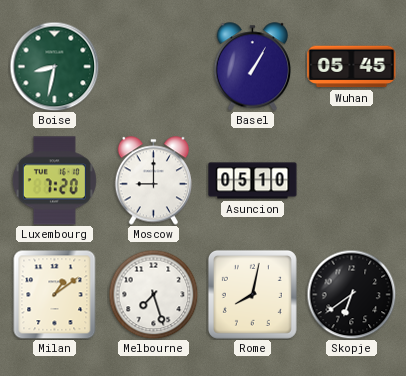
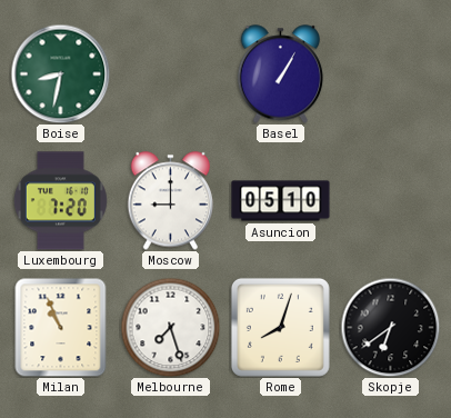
Wuhan: 05:45 -> none (352, 67)
Milan: 1:09 -> 10:56 (61, 327)
Rome: 8:02 -> 8:03 (280, 327)
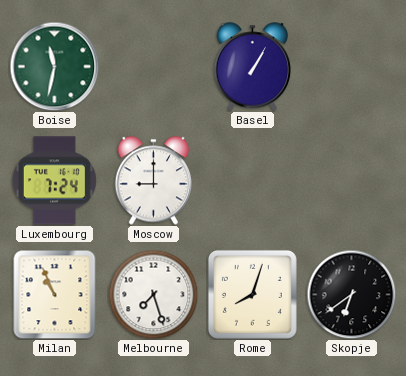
Boise: 8:32 -> 11:32 (54, 66)
Luxembourg: 7:20 -> 7:24 (54, 181)
Asuncion: 05:10 -> none (281, 201)
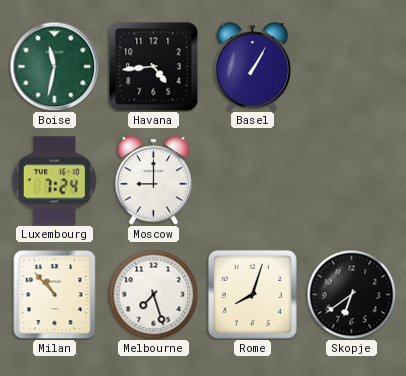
Havana: none -> 4:44 (154, 67)
Milan: 10:56 -> 10:53 (55, 294)
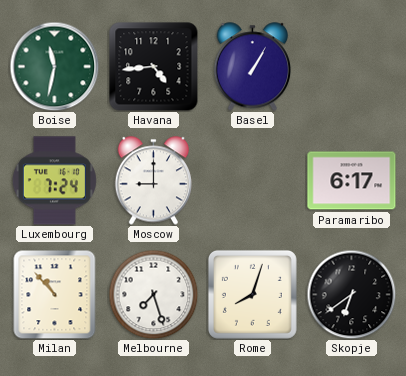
Paramaribo: none -> 6:17 (352, 181)
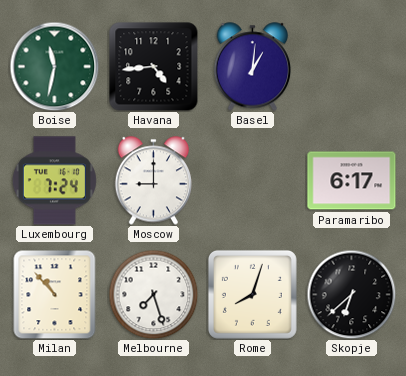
Basel: 1:05 -> 1:01 (253, 67)
Skopje: 6:39 -> 6:38 (351, 294)
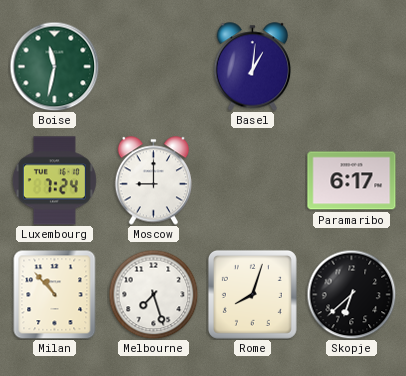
Havana: 4:44 -> none (154, 67)
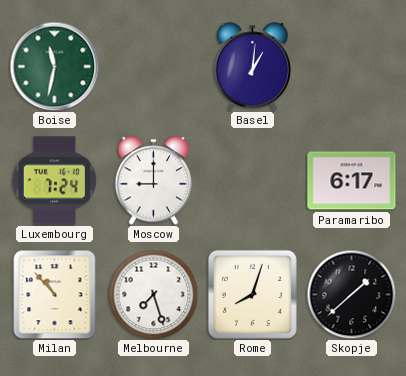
Skopje: 6:38 -> 1:38 (351, 294)
